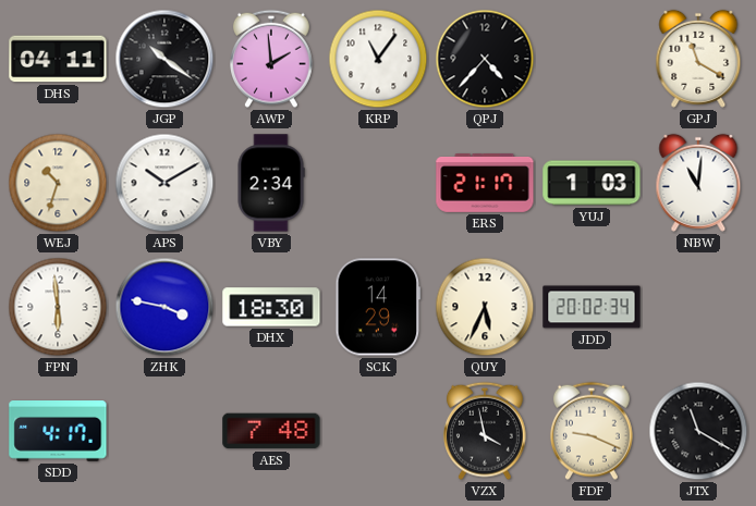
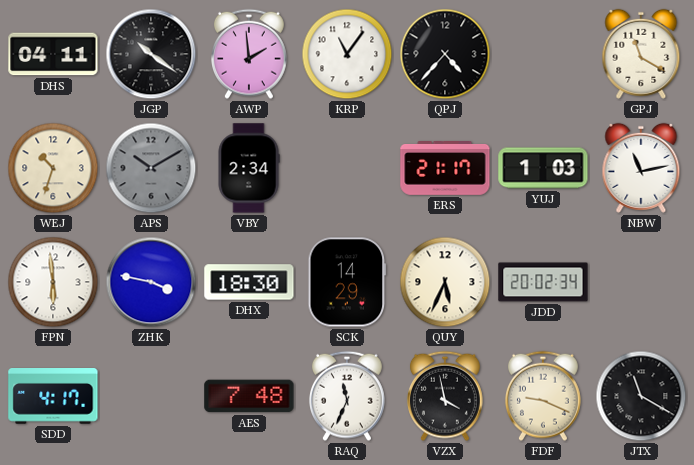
APS dial: white -> grey (151, 168)
NBW: 11:01 -> 11:13 (641, 168)
RAQ: none -> 11:34 (347, 396)
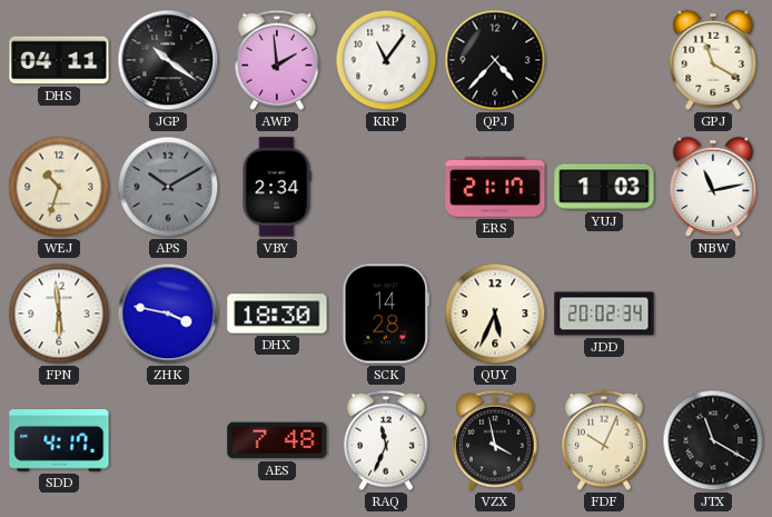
SCK: 14:29 -> 14:28 (386, 314)
FDF: 9:19 -> 10:04 (604, 440)
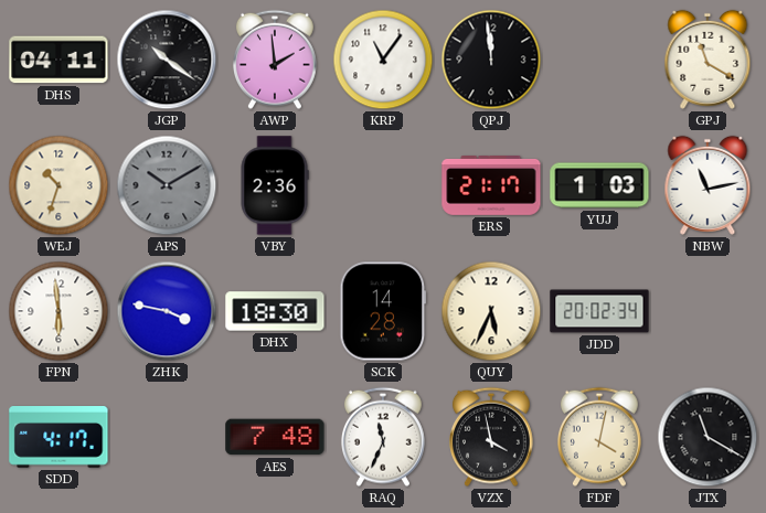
QPJ: 4:37 -> 11:59 (491, 60)
VBY: 2:34 -> 2:36 (275, 185)
FDF: 10:04 -> 4:02 (599, 437)
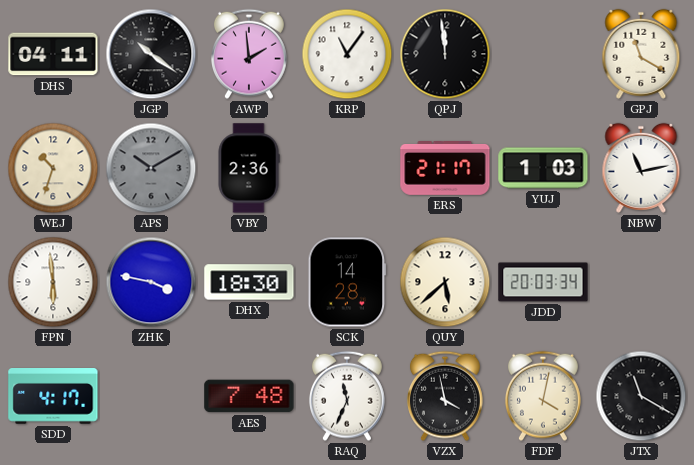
QUY: 5:34 -> 5:38 (445, 282)
JDD: 20:02 -> 20:03 (543, 282)
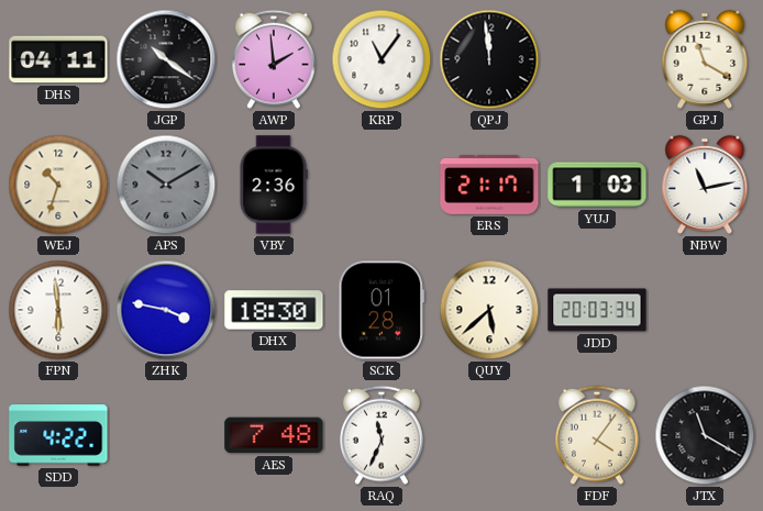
SCK: 14:28 -> 01:28 (381, 310)
SDD: 4:17 -> 4:22 (58, 436)
VZX: 3:58 -> none (445, 396)
FDF: 4:02 -> 4:06 (597, 435)
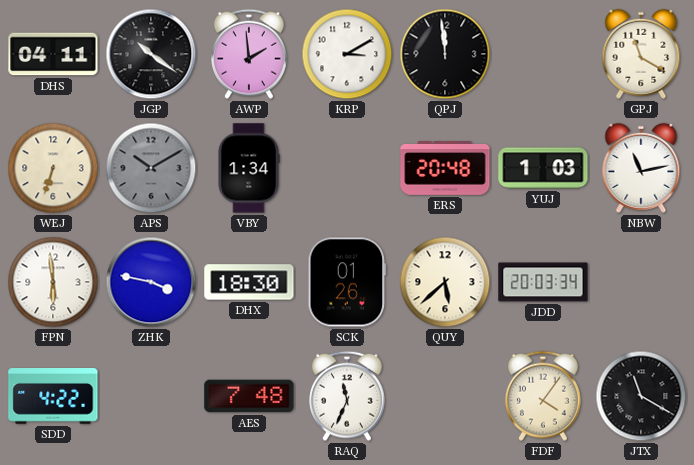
KRP: 11:06 -> 3:10 (347, 54)
WEJ: 10:33 -> 6:33 (53, 168)
VBY: 2:36 -> 1:34 (249, 168)
ERS: 21:17 -> 20:48 (445, 169)
SCK: 01:28 -> 01:26 (347, 282)
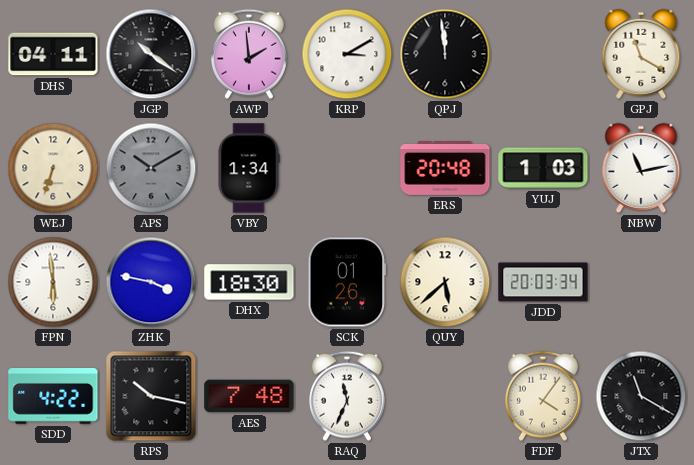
RPS: none -> 10:17 (151, 396)
